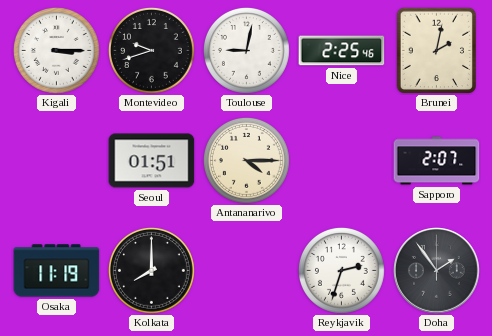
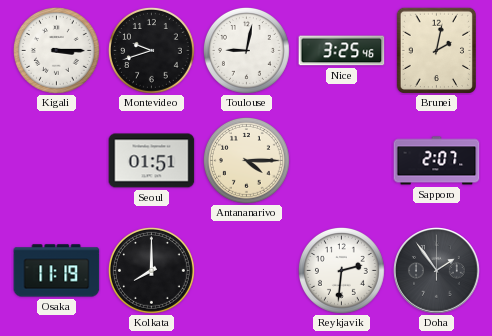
Nice: 2:25 -> 3:25 (342, 51)
Reykjavik: 2:33 -> 2:31 (342, 271)
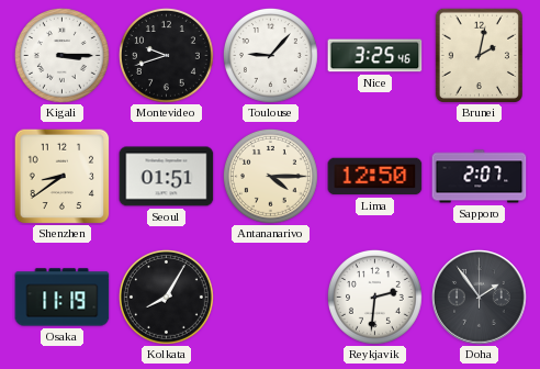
Toulouse: 9:02 -> 9:07 (271, 56)
Shenzhen: none -> 8:39 (61, 176)
Lima: none -> 12:50 (375, 177)
Kolkata: 8:00 -> 8:05 (167, 298)
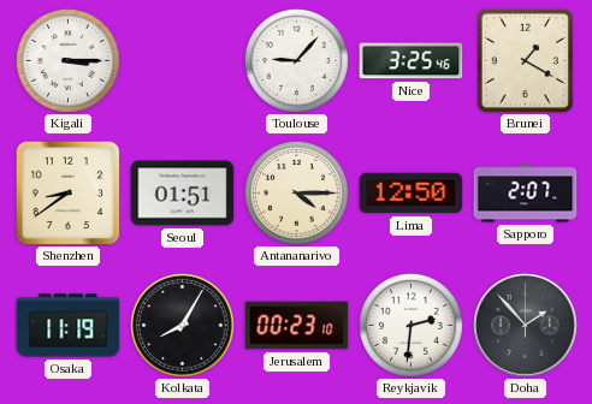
Montevideo: 9:42 -> none (167, 56)
Brunei: 2:02 -> 1:20 (525, 60)
Jerusalem: none -> 00:23 (297, 326)
Doha: 1:54 -> 1:53 (526, 326)
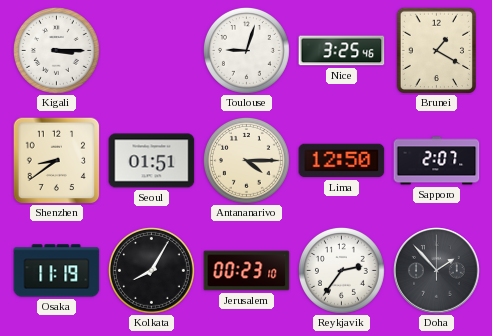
Toulouse: 9:07 -> 9:03 (247, 51)
Reykjavik: 2:31 -> 2:36 (342, 271)
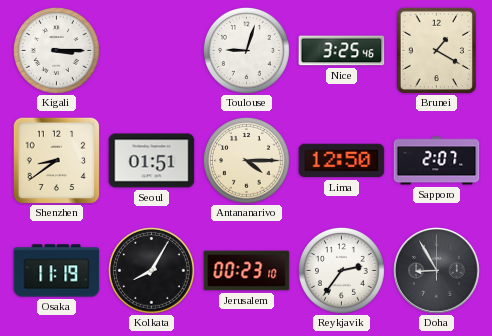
Doha: 1:53 -> 8:55 (437, 271)
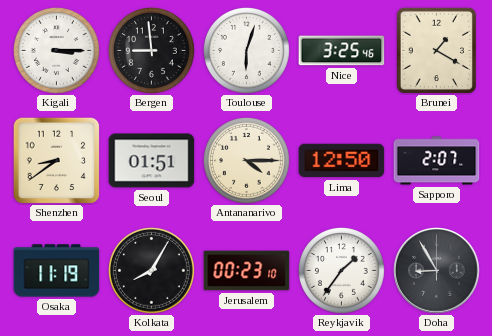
Bergen: none -> 8:59 (152, 51)
Toulouse: 9:03 -> 6:03 (247, 51)
Reykjavik: 2:36 -> 1:36 (342, 271)
